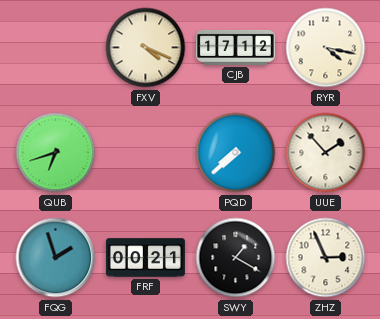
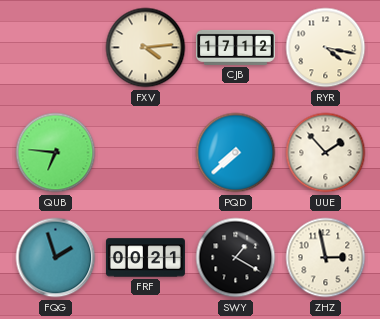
FXV: 4:19 -> 4:14 (146, 48)
QUB: 6:42 -> 6:46 (56, 153)
ZHZ: 2:56 -> 2:58 (326, 258)
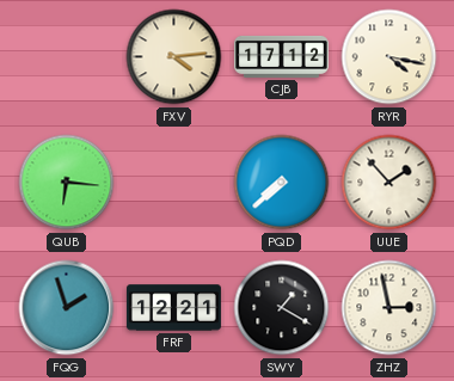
QUB: 6:46 -> 6:16 (67, 183)
FRF: 00:21 -> 12:21 (173, 308)
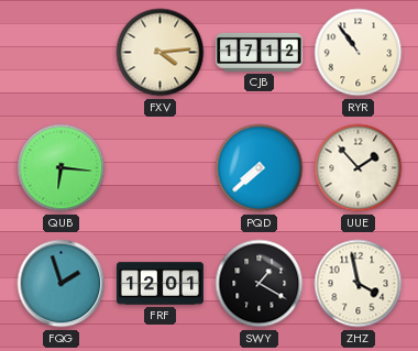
RYR: 4:17 -> 10:54 (359, 53)
FRF: 12:21 -> 12:01 (159, 284)
ZHZ: 2:58 -> 3:58 (359, 284)
